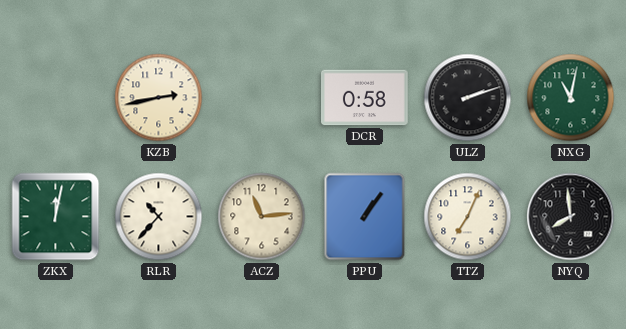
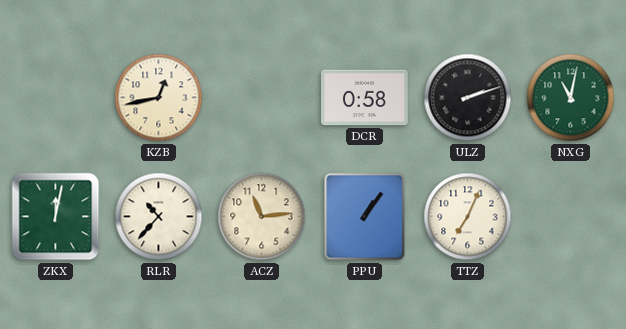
KZB: 2:43 -> 12:43 (159, 98)
NYQ: 7:59 -> none (571, 217)
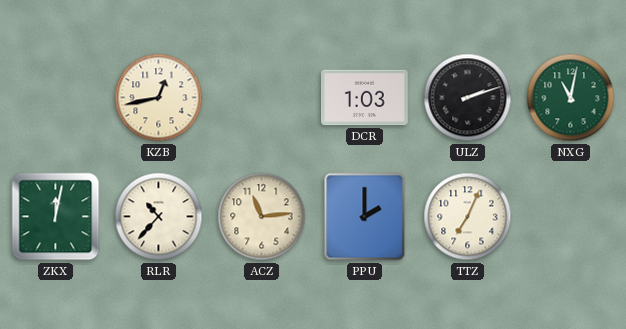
DCR: 0:58 -> 1:03 (365, 98)
PPU: 1:06 -> 2:00 (365, 217)
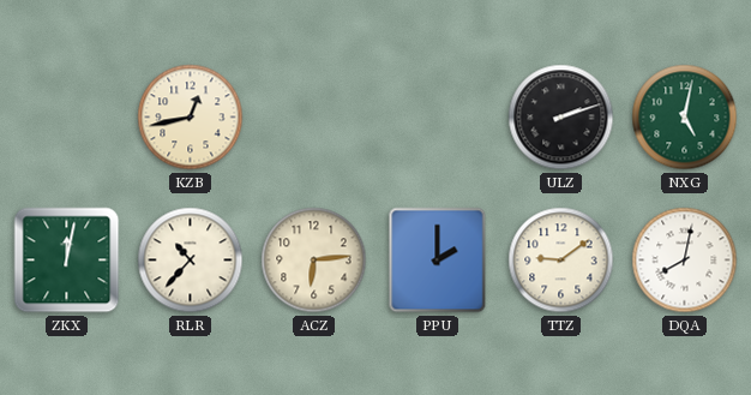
DCR: 1:03 -> none (365, 98)
NXG: 11:02 -> 5:02 (685, 118)
ACZ: 11:14 -> 6:14 (314, 261)
TTZ: 7:04 -> 9:09 (561, 261)
DQA: none -> 8:02 (685, 261)
